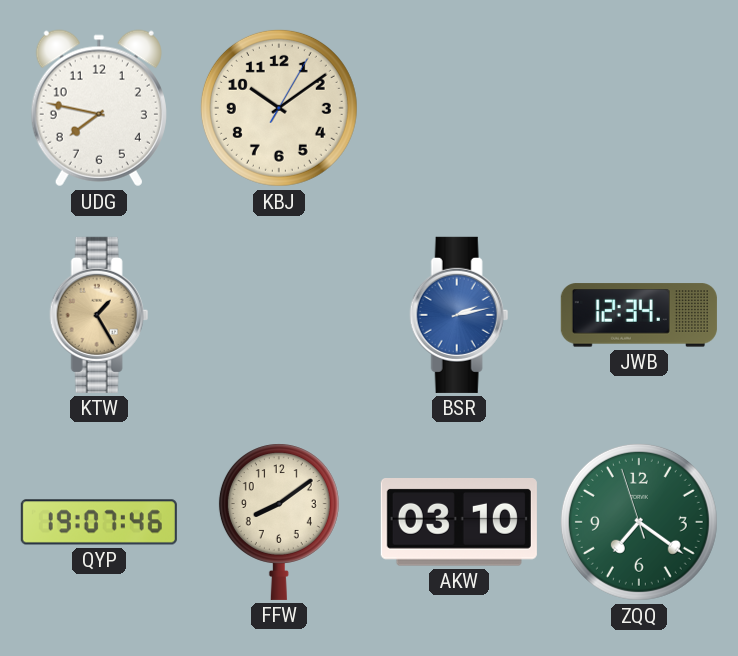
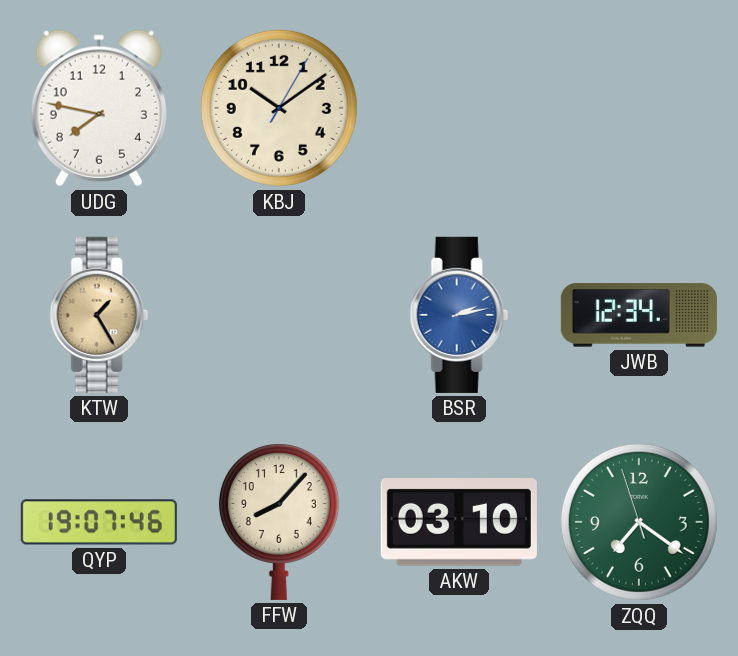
FFW: 8:09 -> 8:07 (279, 522)
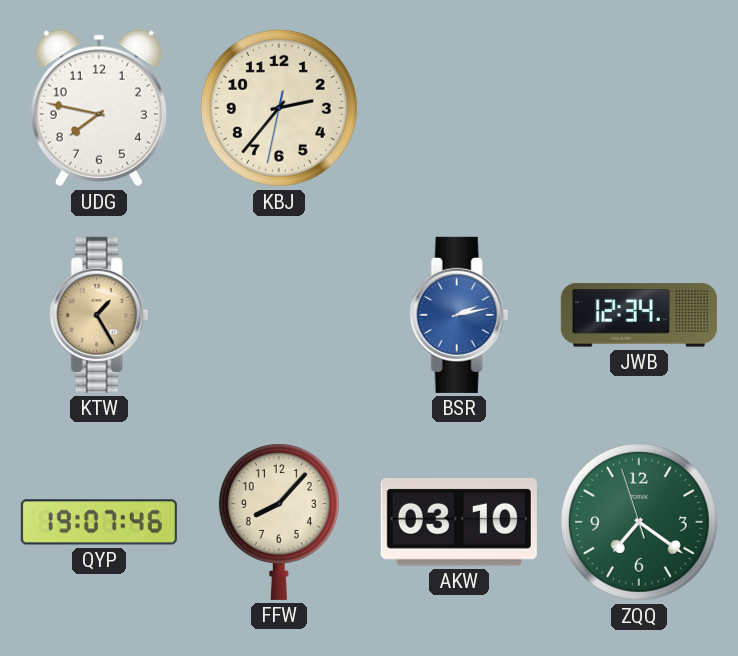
KBJ: 10:09 -> 2:36 (279, 108)
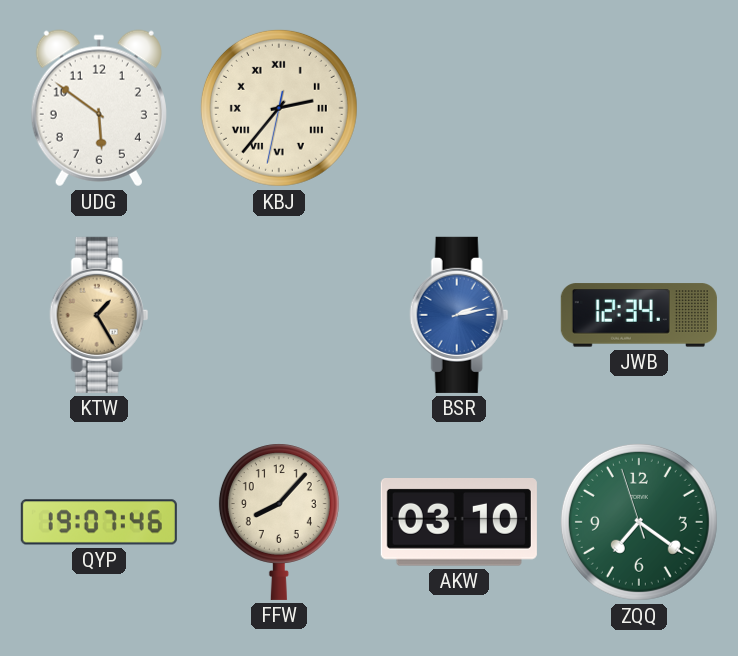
UDG: 7:47 -> 5:51 (99, 108)
KBJ numerals: Arabic -> Roman (279, 108)
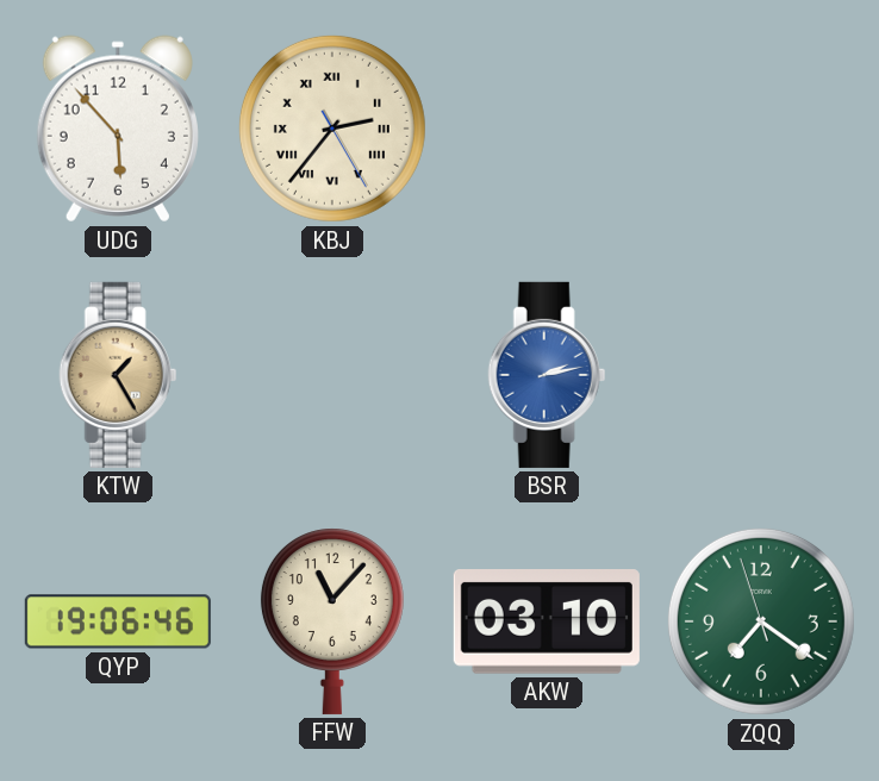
UDG: 5:51 -> 5:53 (118, 129)
KBJ: 2:36:32 -> 2:36:25 (332, 129)
JWB: 12:34 -> none (639, 315)
QYP: 19:07 -> 19:06 (118, 621)
FFW: 8:07 -> 11:07 (332, 621)
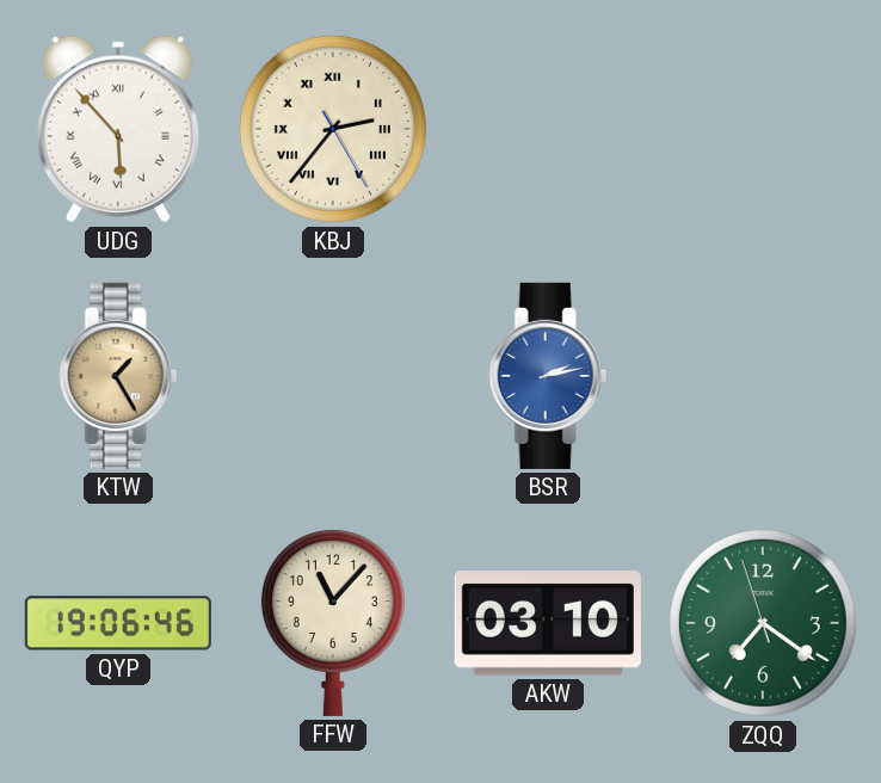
UDG numerals: Arabic -> Roman (118, 129)
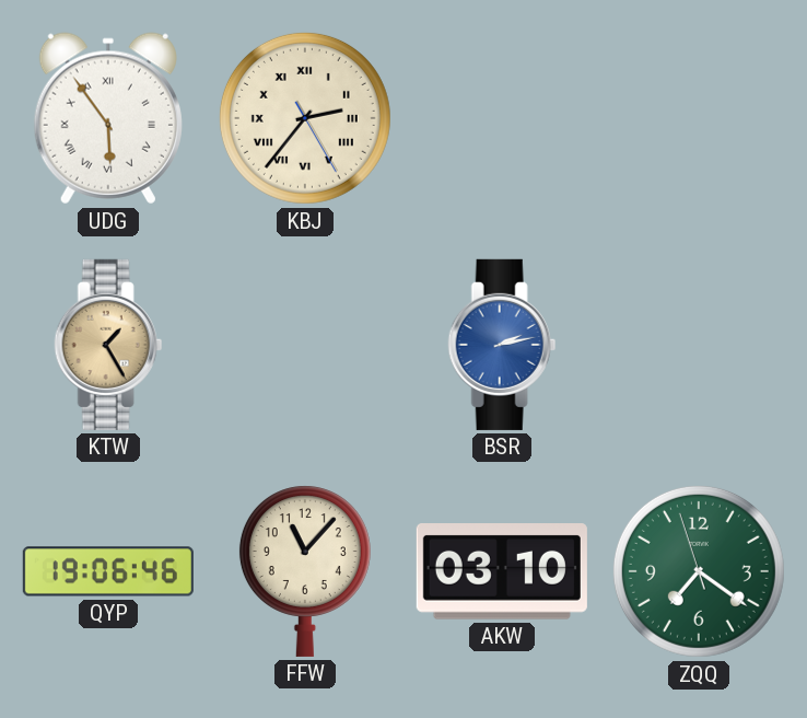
UDG: 5:53 -> 5:54 (108, 118)
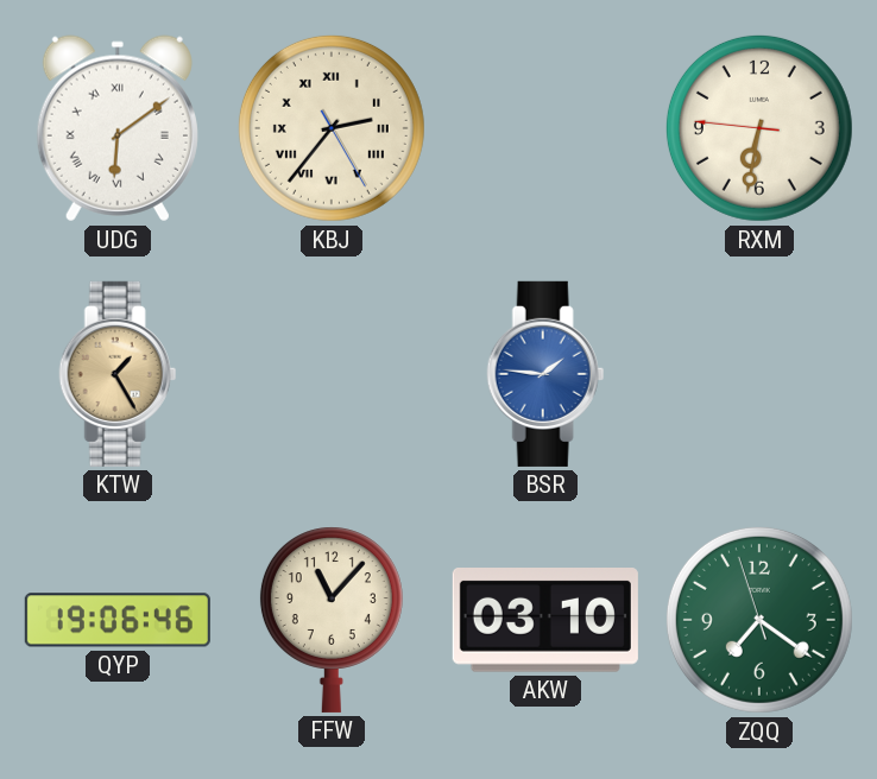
UDG: 5:54 -> 6:09 (118, 128)
RXM: none -> 6:31 (759, 128)
BSR: 2:13 -> 1:46 (545, 374)
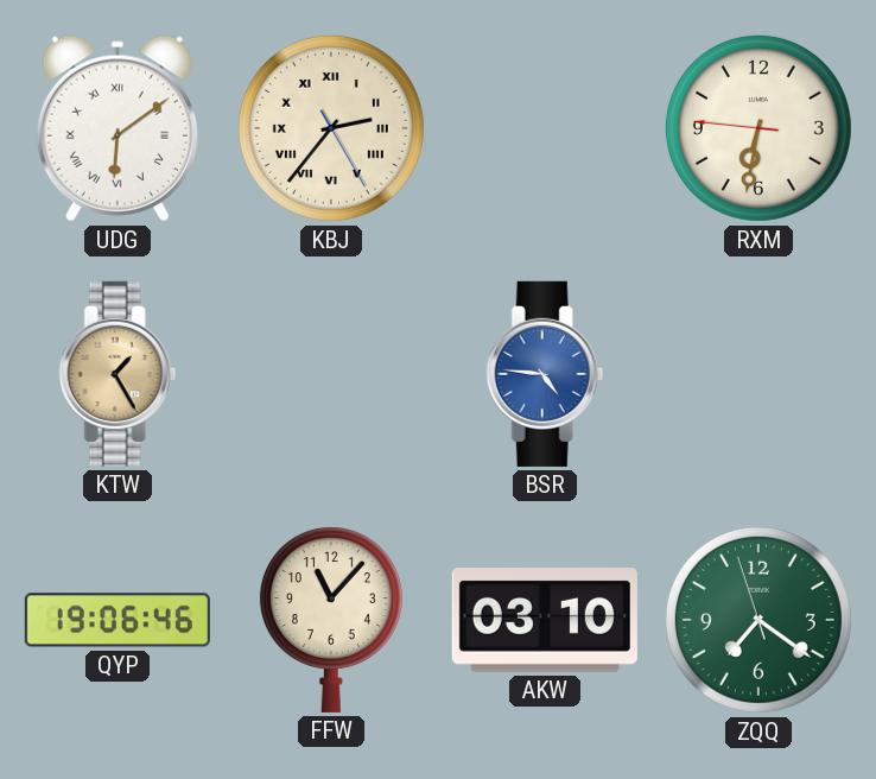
BSR: 1:46 -> 4:46 (545, 374)
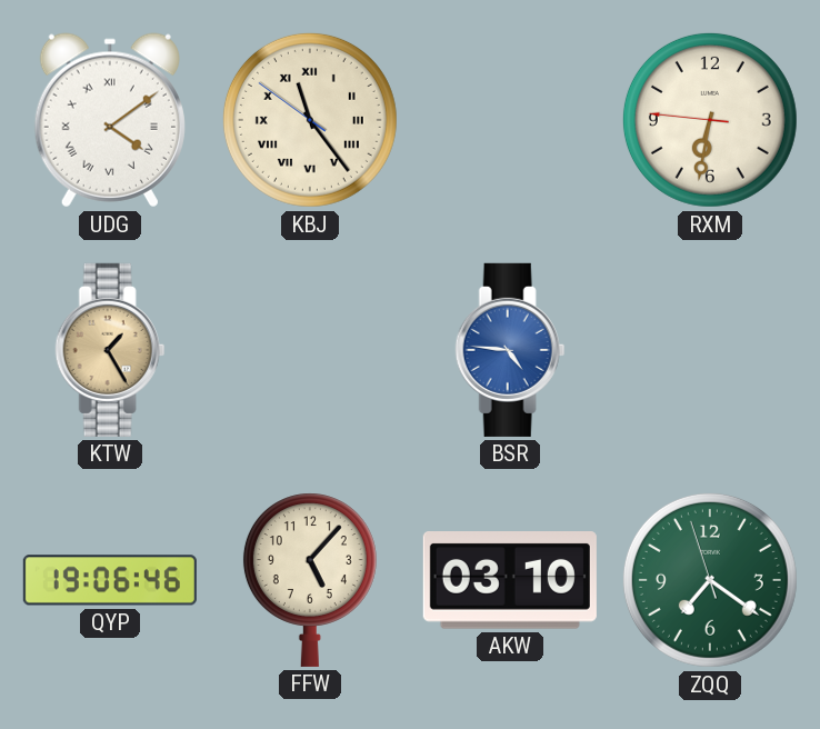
UDG: 6:09 -> 4:09 (110, 120)
KBJ: 2:36 -> 11:23 (310, 120)
FFW: 11:07 -> 5:07 (310, 580)
